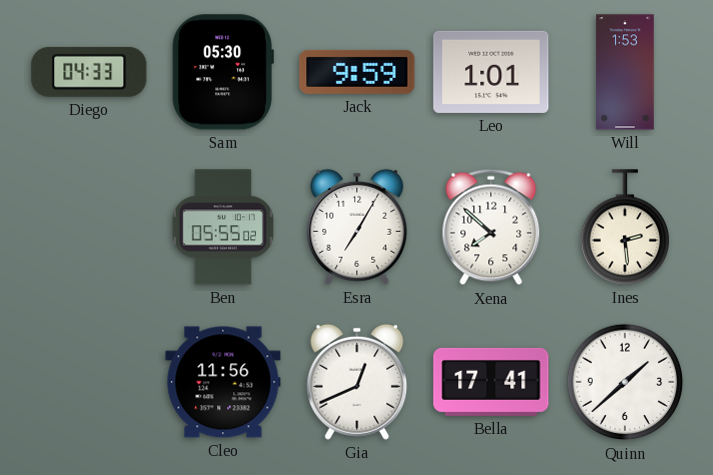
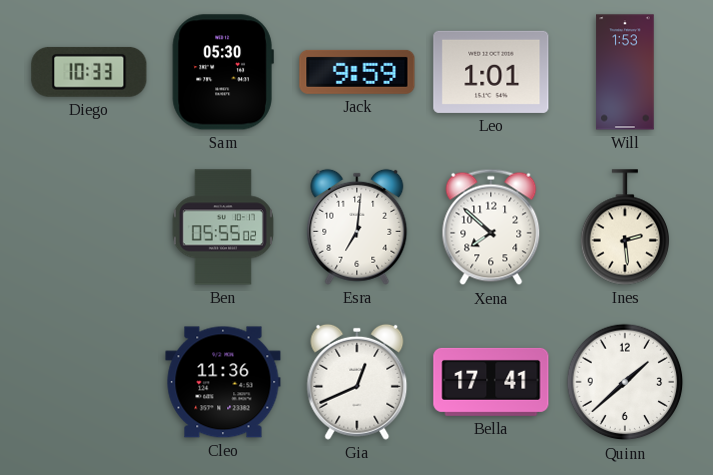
Diego: 04:33 -> 10:33 (89, 72)
Esra: 7:05 -> 7:01 (357, 227)
Cleo: 11:56 -> 11:36 (223, 382)
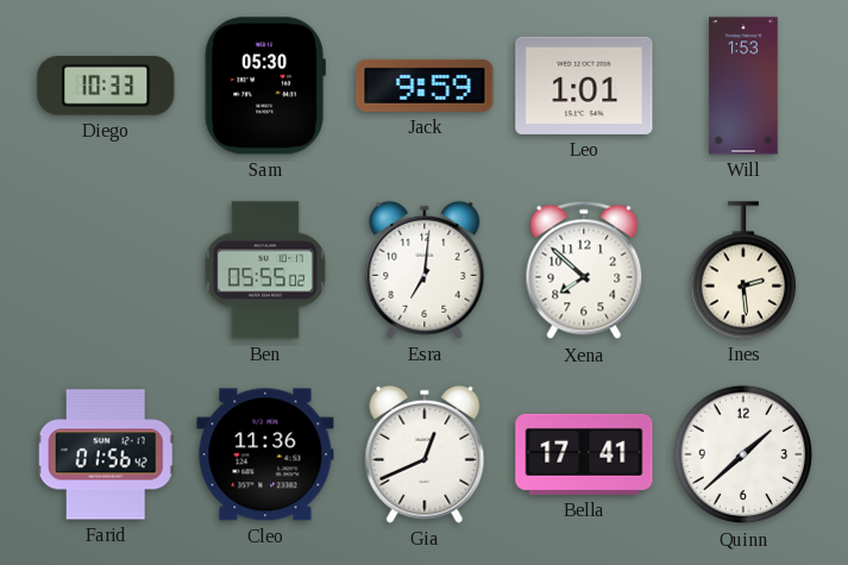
Farid: none -> 01:56 (106, 454)
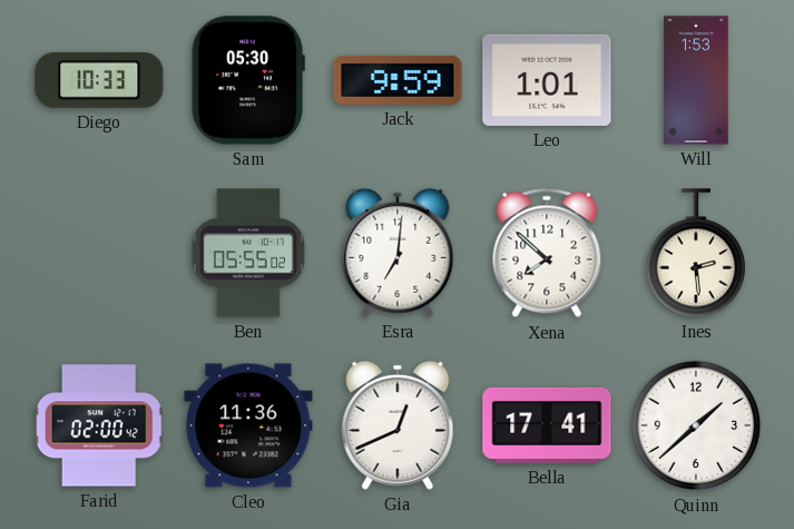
Farid: 01:56 -> 02:00 (99, 425)
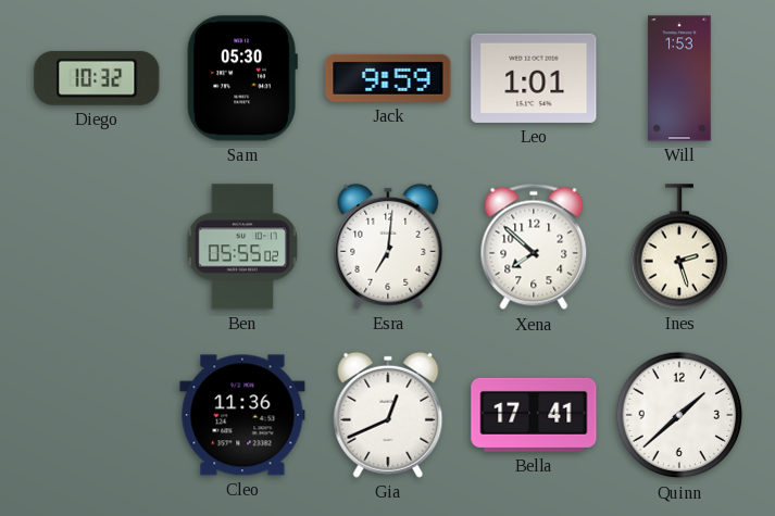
Diego: 10:33 -> 10:32 (97, 78)
Ines: 2:29 -> 2:27 (679, 247)
Farid: 02:00 -> none (99, 425)
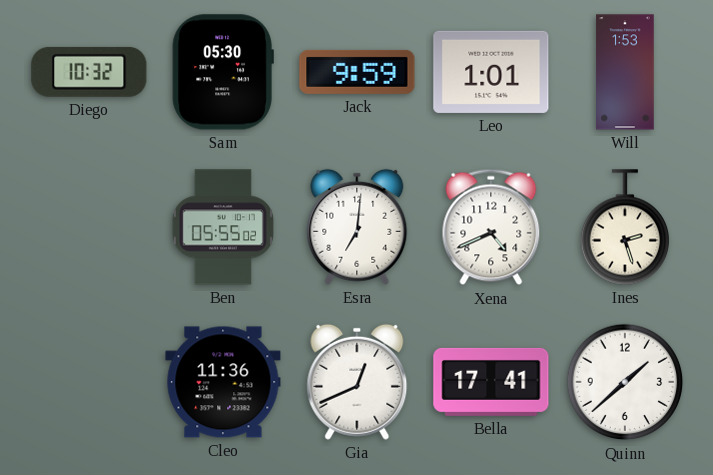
Xena: 7:52 -> 4:41 (491, 227)
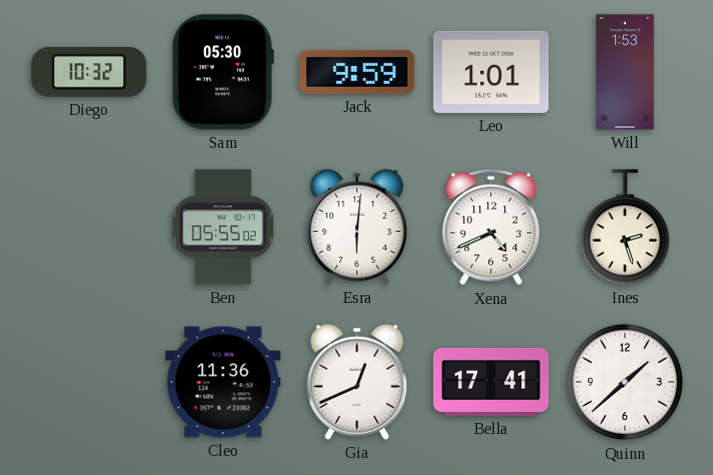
Esra: 7:01 -> 6:01 (357, 227)
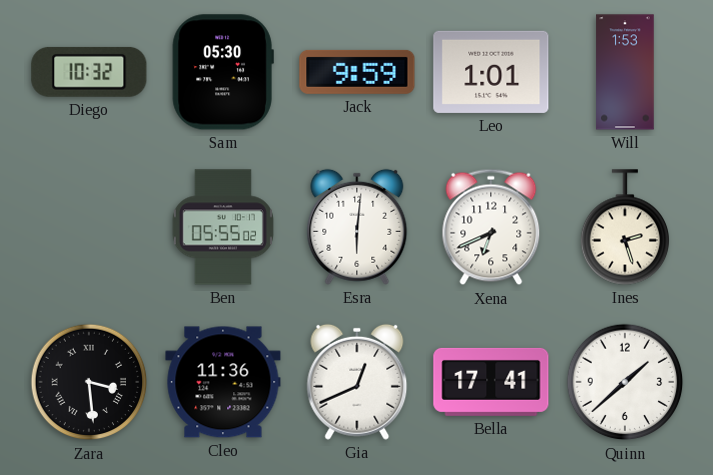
Xena: 4:41 -> 6:41 (491, 227)
Zara: none -> 3:29 (89, 382)
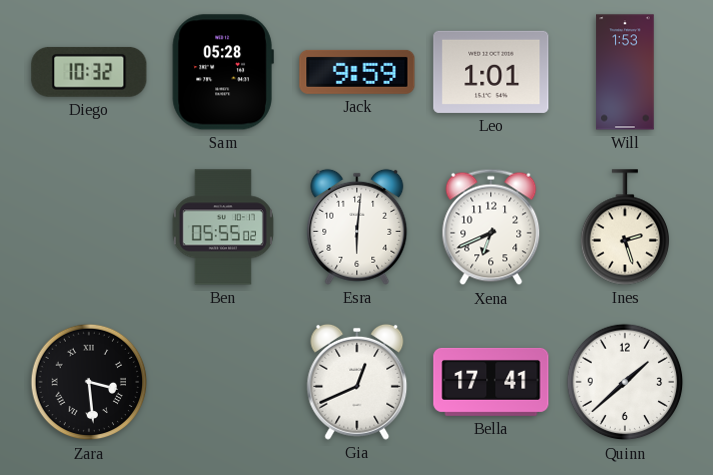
Sam: 05:30 -> 05:28 (223, 72)
Cleo: 11:36 -> none (223, 382)
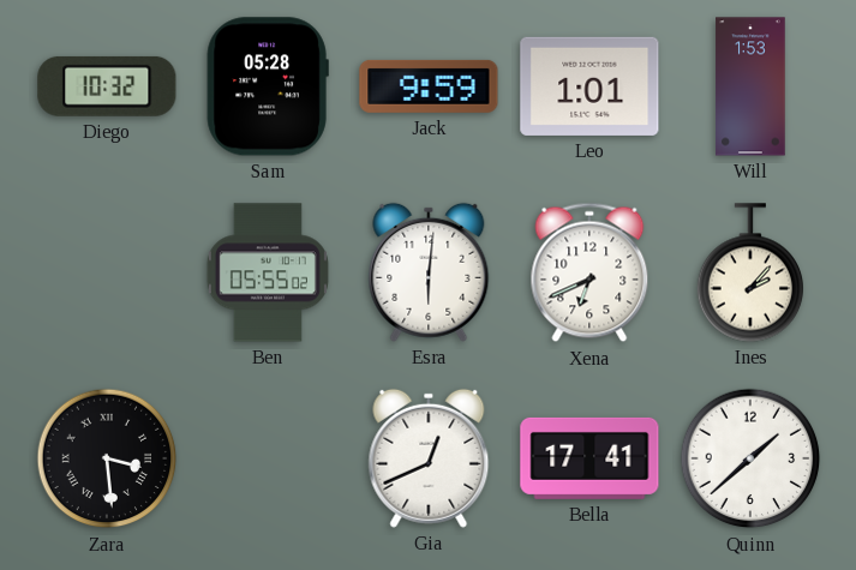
Ines: 2:27 -> 2:07 (750, 272)
